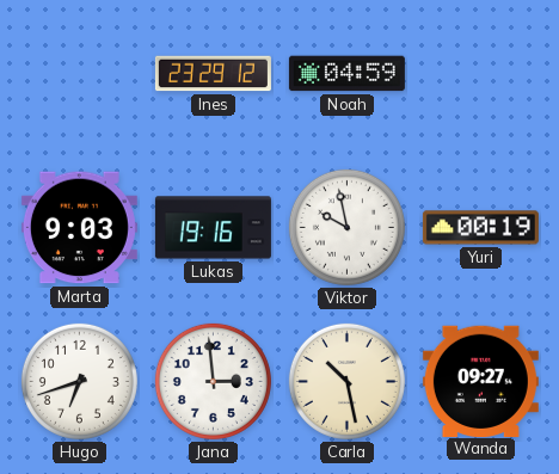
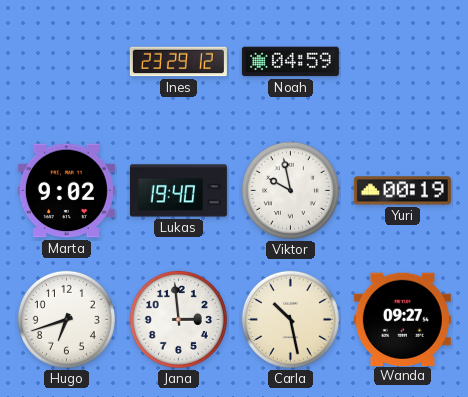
Marta: 9:03 -> 9:02 (66, 191)
Lukas: 19:16 -> 19:40 (178, 191)
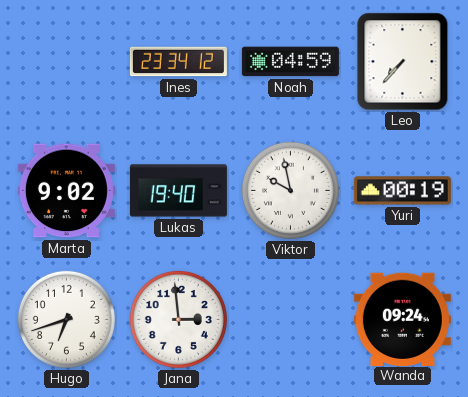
Ines: 23:29 -> 23:34 (178, 62)
Leo: none -> 7:37 (403, 62)
Carla: 10:28 -> none (290, 319)
Wanda: 09:27 -> 09:24 (402, 319)
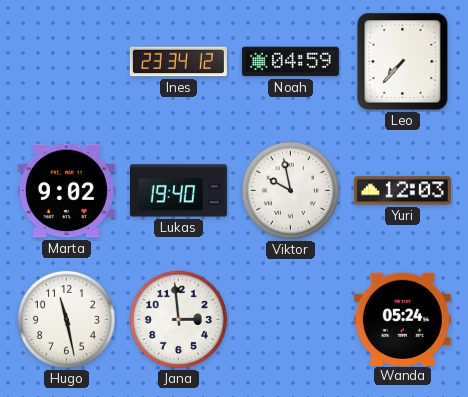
Yuri: 00:19 -> 12:03 (402, 191)
Hugo: 6:42 -> 11:28 (66, 319)
Wanda: 09:24 -> 05:24 (402, 319)
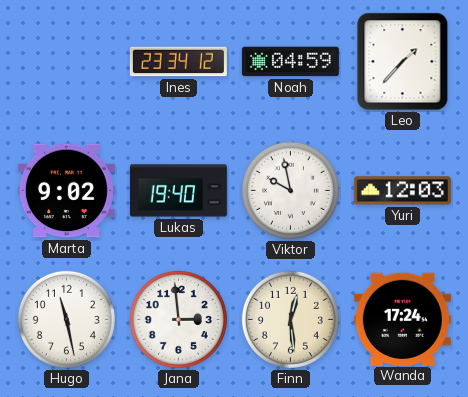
Leo: 7:37 -> 1:37 (403, 62)
Finn: none -> 12:29 (290, 319)
Wanda: 05:24 -> 17:24 (402, 319)
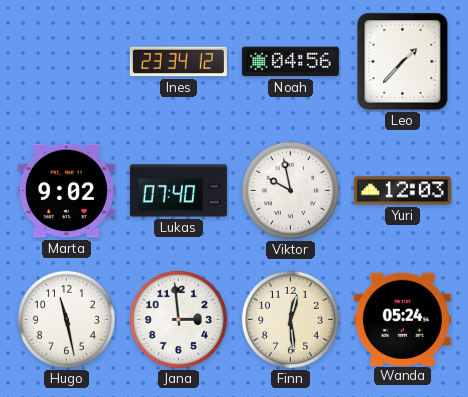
Noah: 04:59 -> 04:56 (290, 62)
Lukas: 19:40 -> 07:40 (178, 191)
Wanda: 17:24 -> 05:24 (402, 319)
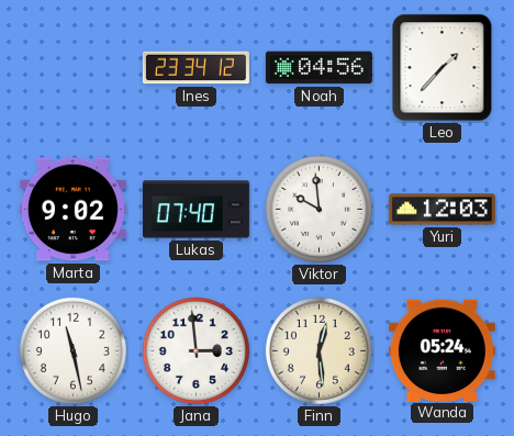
Viktor: 9:58 -> 9:59 (319, 209)
